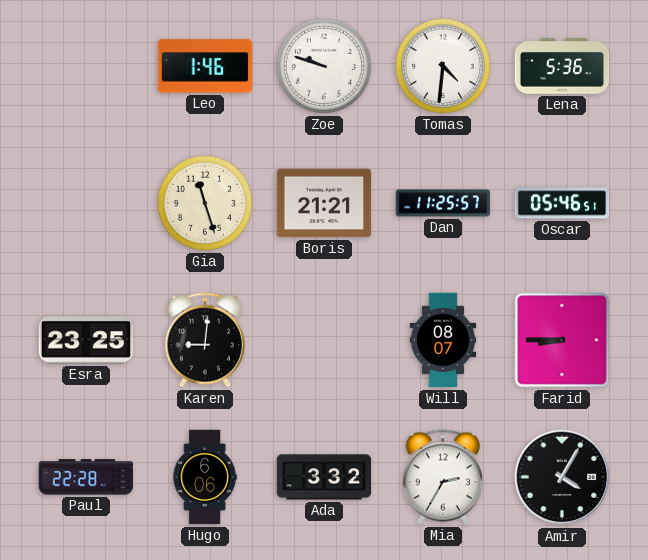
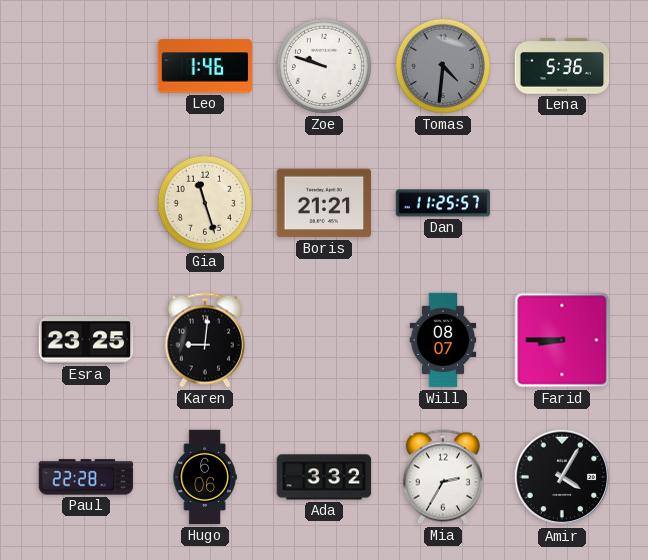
Tomas dial: white -> grey (443, 66)
Oscar: 05:46 -> none (562, 203)
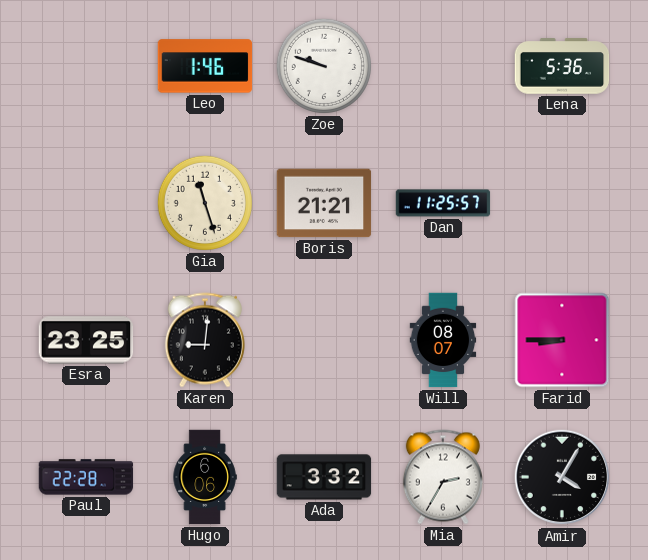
Tomas: 4:31 -> none (443, 66)
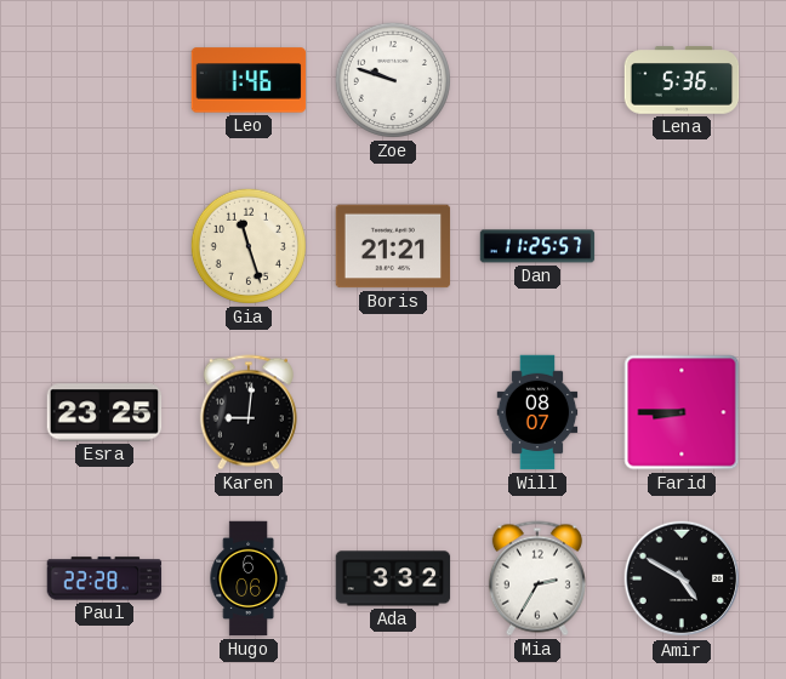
Amir: 4:05 -> 4:50 (682, 578)
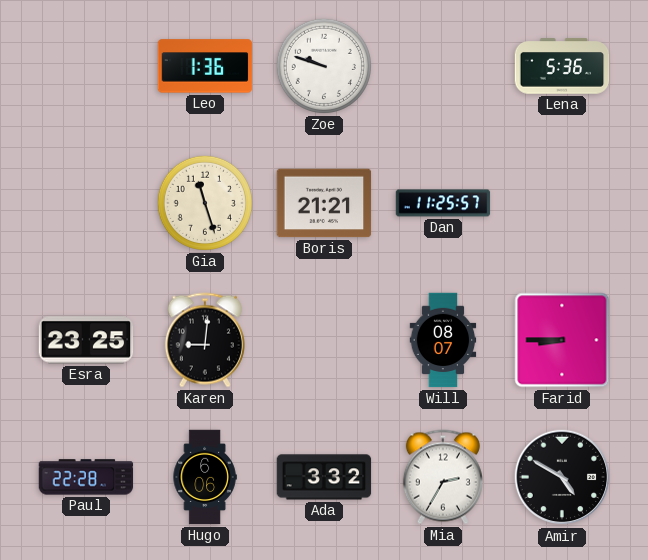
Leo: 1:46 -> 1:36 (205, 66)
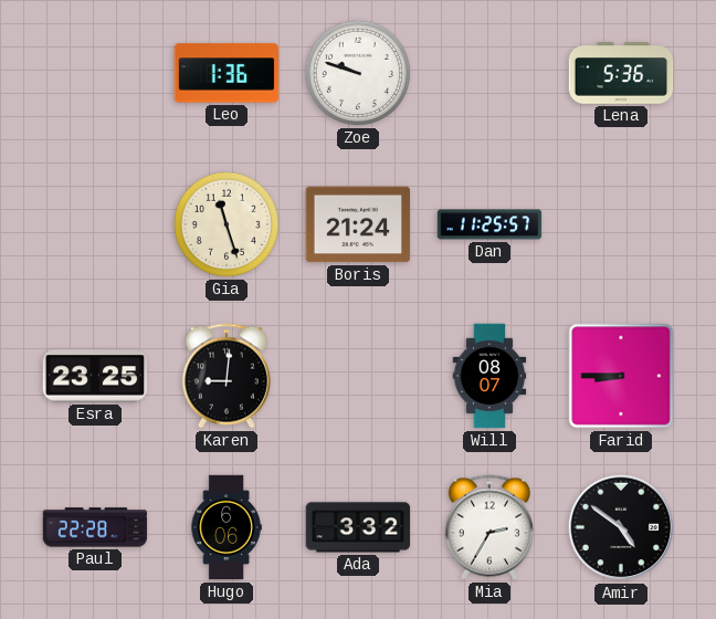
Boris: 21:21 -> 21:24 (358, 224)
Amir: 4:50 -> 4:51 (621, 527)
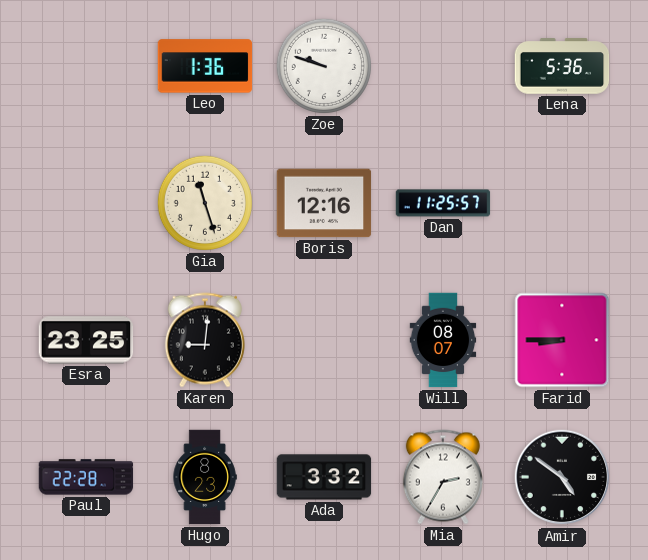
Boris: 21:24 -> 12:16 (324, 203)
Hugo: 6:06 -> 8:23 (205, 477)
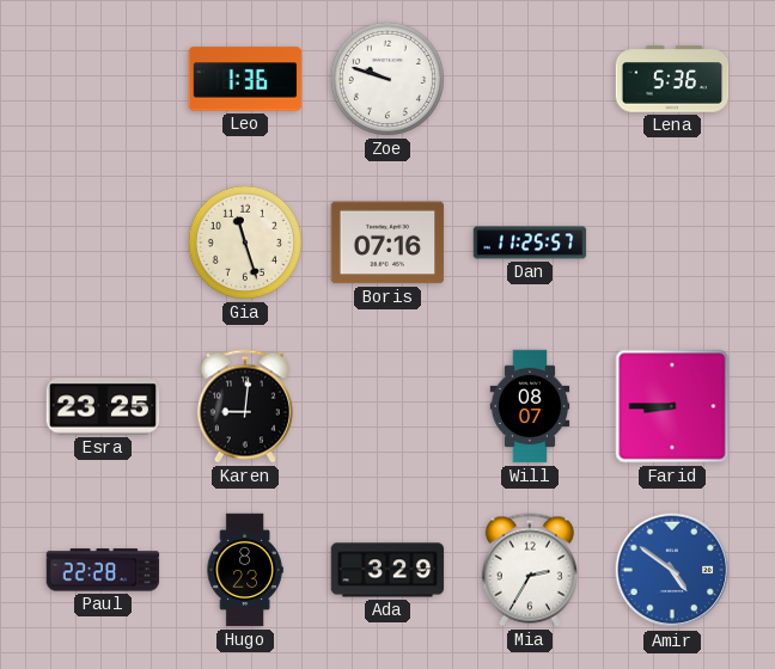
Boris: 12:16 -> 07:16 (388, 243)
Ada: 3:32 -> 3:29 (388, 570)
Amir dial: black -> blue (672, 570)
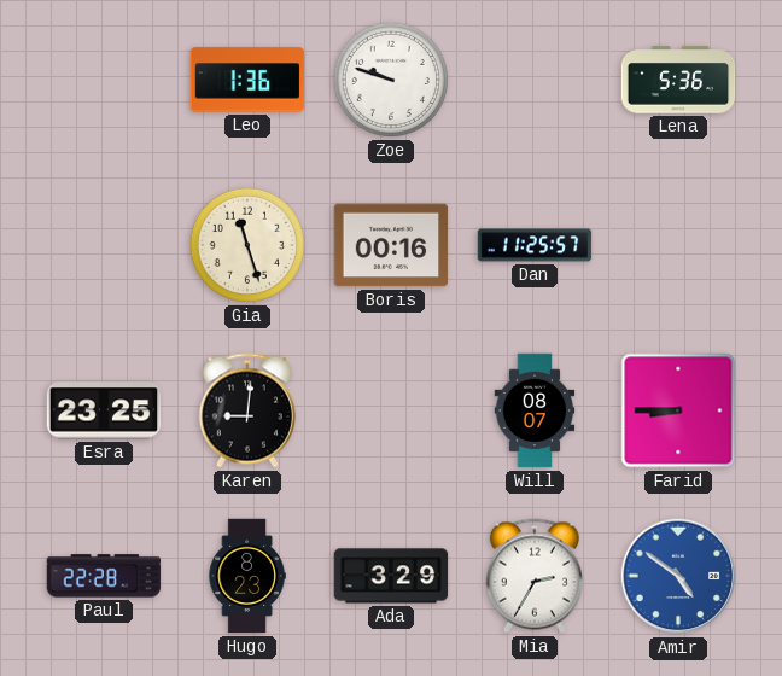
Boris: 07:16 -> 00:16 (391, 245)
